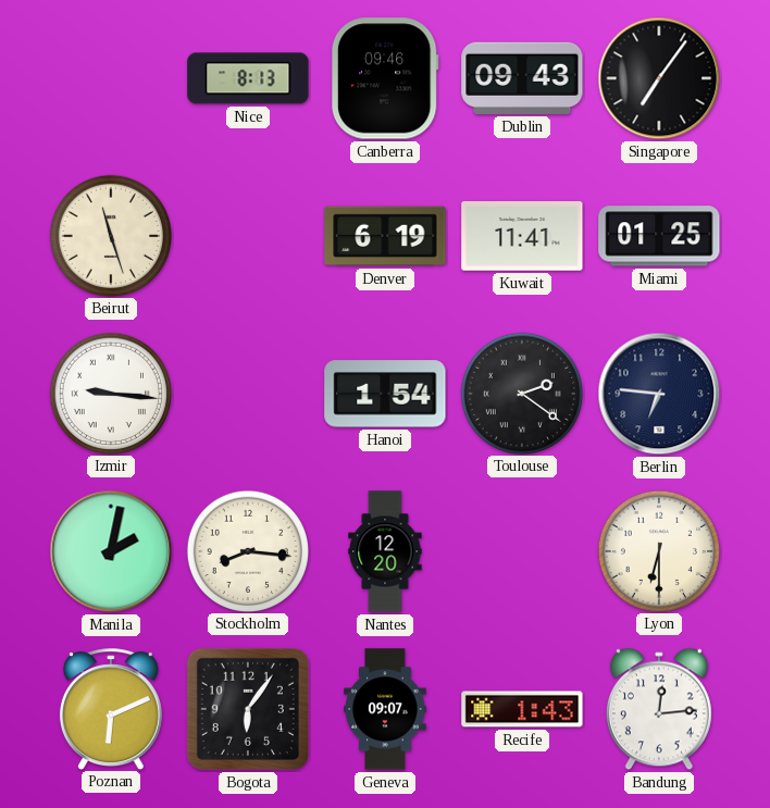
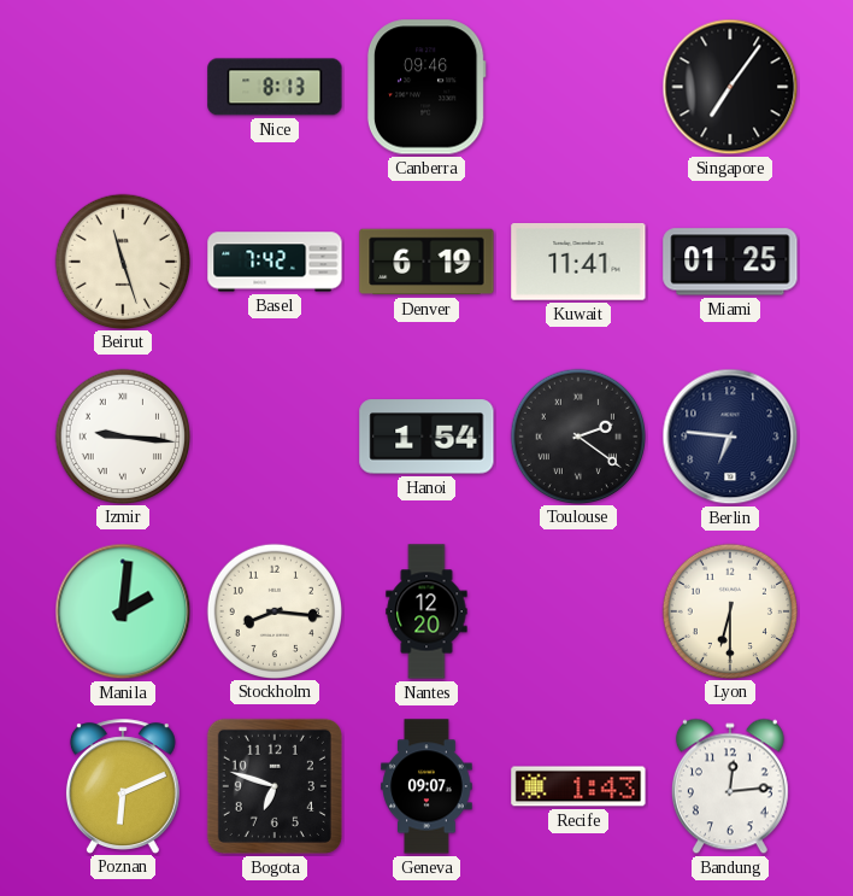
Dublin: 09:43 -> none (522, 78)
Basel: none -> 7:42 (275, 262)
Manila: 2:02 -> 2:01 (123, 611)
Bogota: 6:06 -> 6:48 (275, 786)
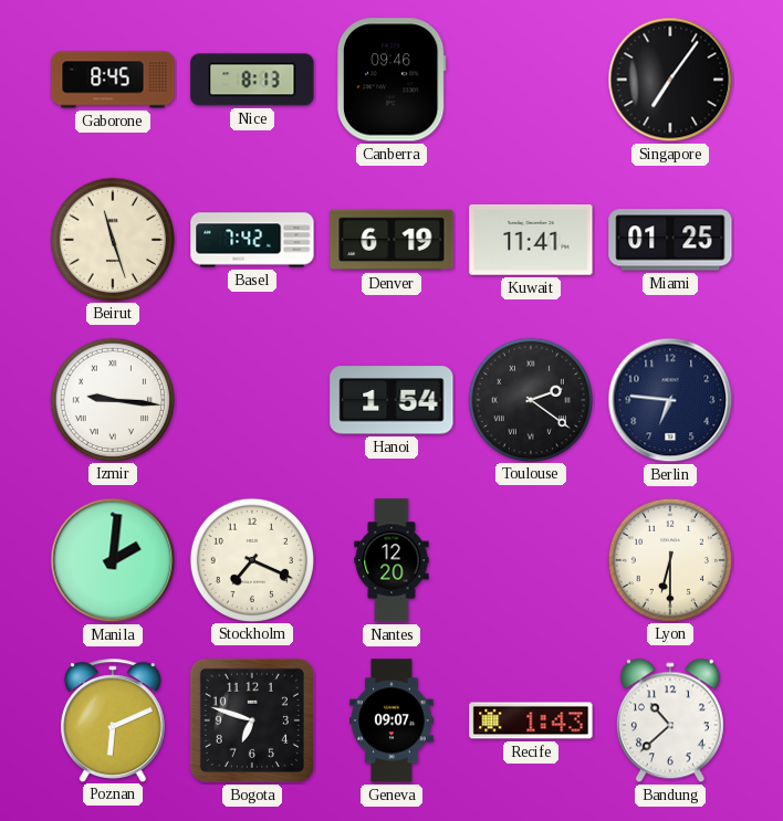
Gaborone: none -> 8:45 (113, 80)
Stockholm: 8:16 -> 7:19 (251, 559)
Bandung: 12:14 -> 10:38 (670, 720)
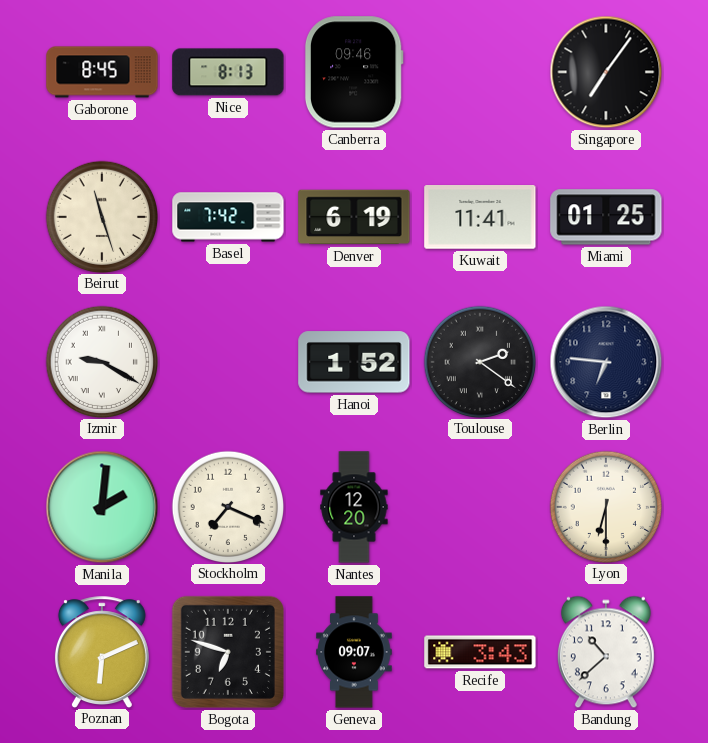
Izmir: 9:16 -> 9:20 (101, 361)
Hanoi: 1:54 -> 1:52 (354, 362)
Recife: 1:43 -> 3:43 (480, 652)
